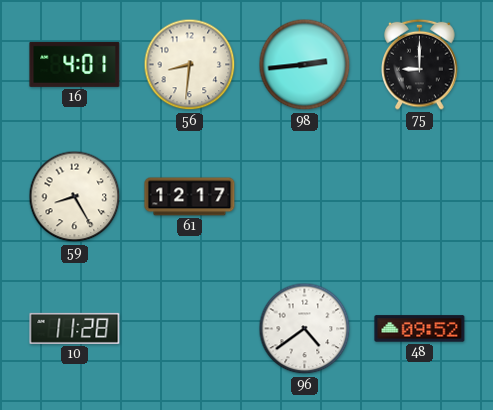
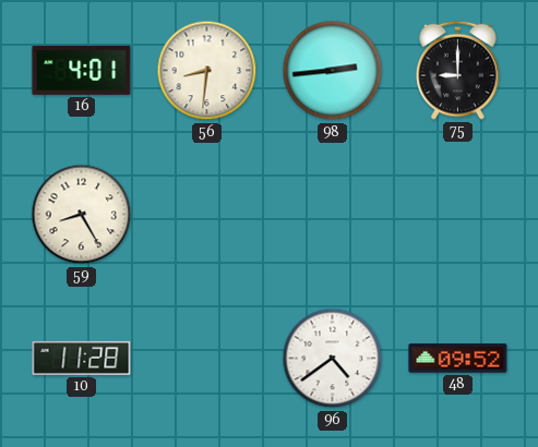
61: 12:17 -> none (190, 197)
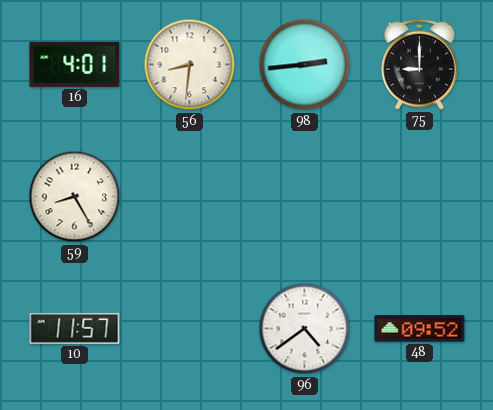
10: 11:28 -> 11:57 (75, 328)
